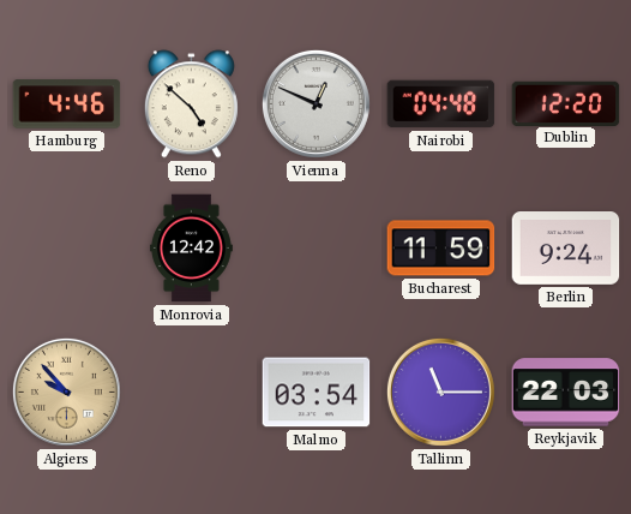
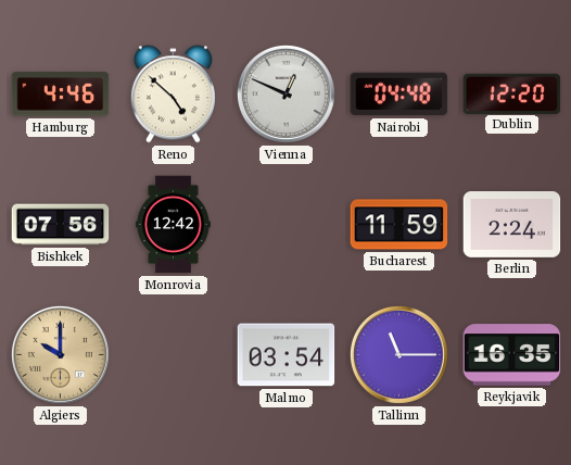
Bishkek: none -> 07:56 (61, 225)
Berlin: 9:24 -> 2:24 (512, 225)
Algiers: 9:53 -> 10:00 (60, 354)
Reykjavik: 22:03 -> 16:35 (512, 355)
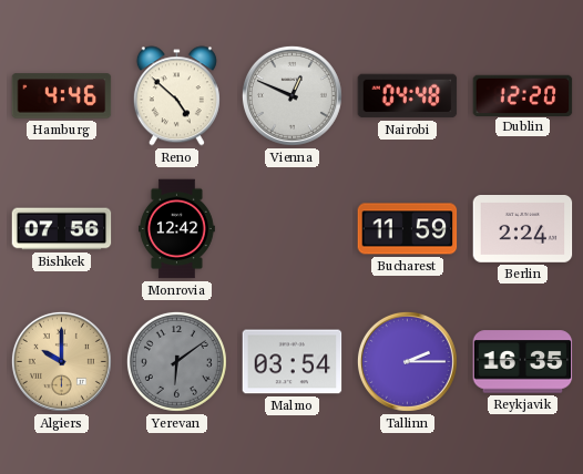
Yerevan: none -> 6:09 (176, 361)
Tallinn: 11:15 -> 2:15 (407, 361)
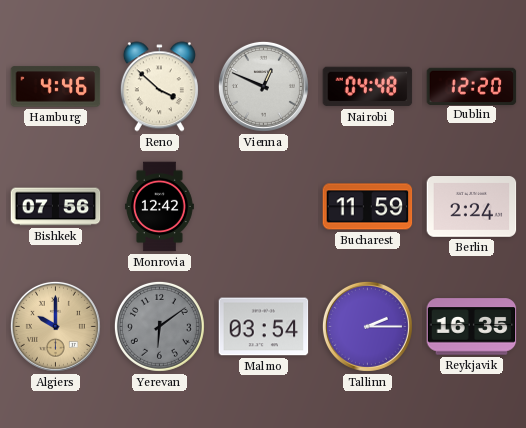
Reno: 4:52 -> 3:52 (159, 87)
